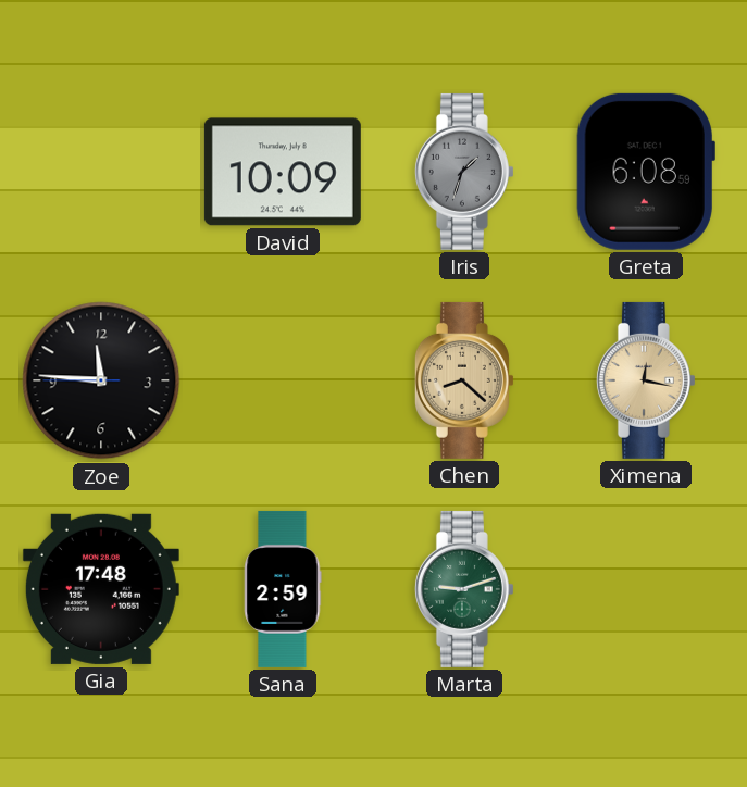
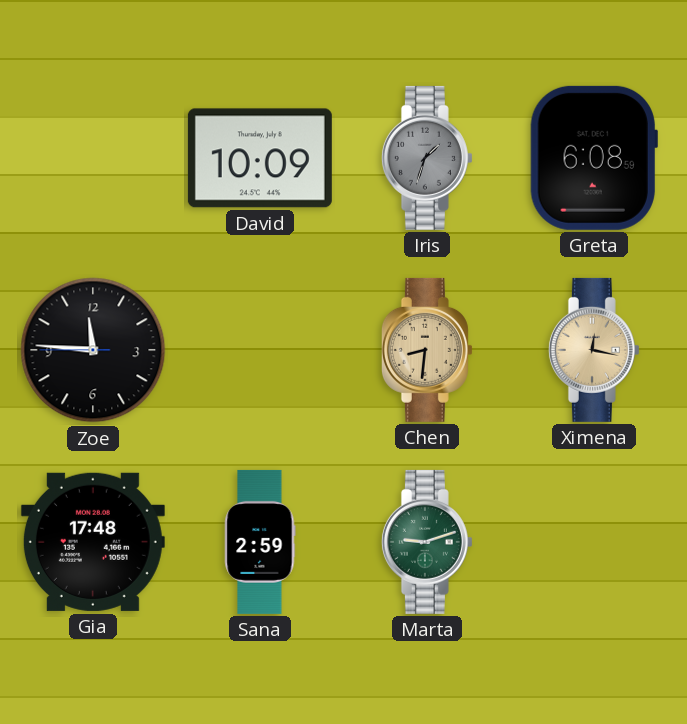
Chen: 8:22 -> 8:31 (427, 350)
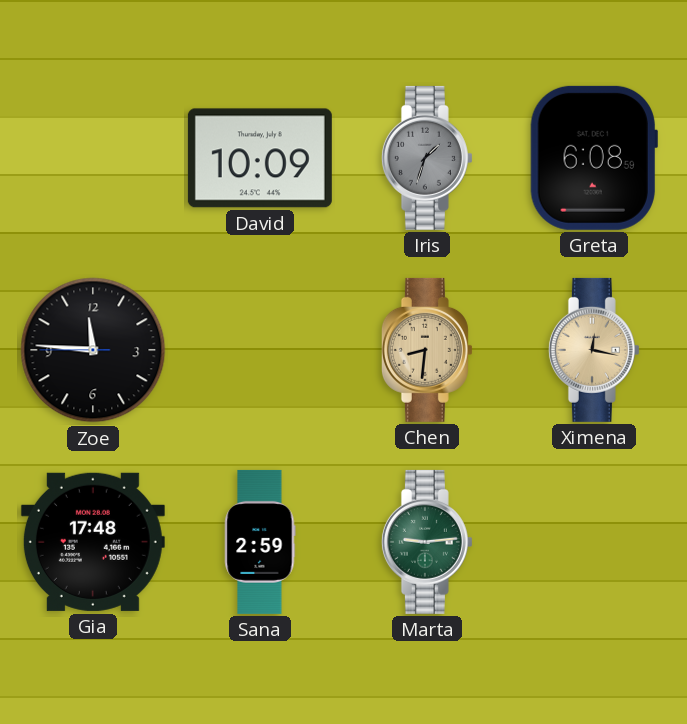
Marta: 9:12 -> 9:14 (427, 542)
